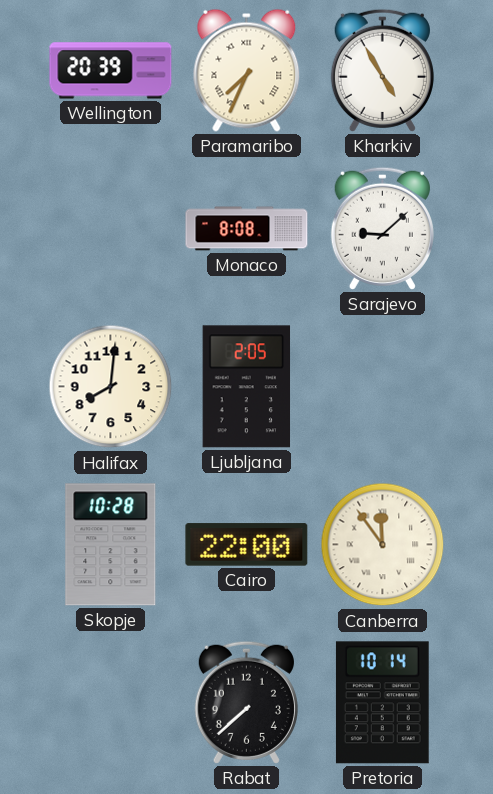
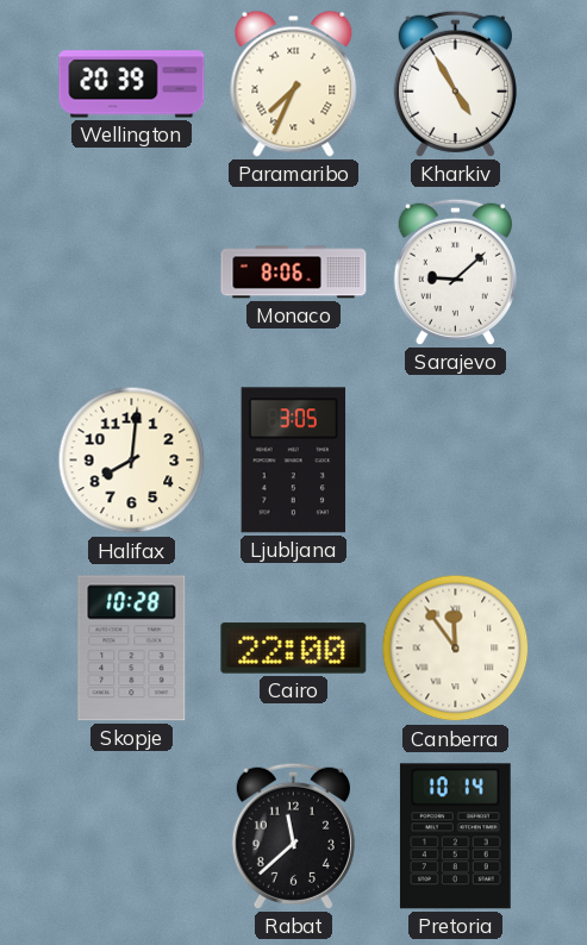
Monaco: 8:08 -> 8:06 (294, 273)
Ljubljana: 2:05 -> 3:05 (294, 461)
Rabat: 7:38 -> 11:38 (293, 836)
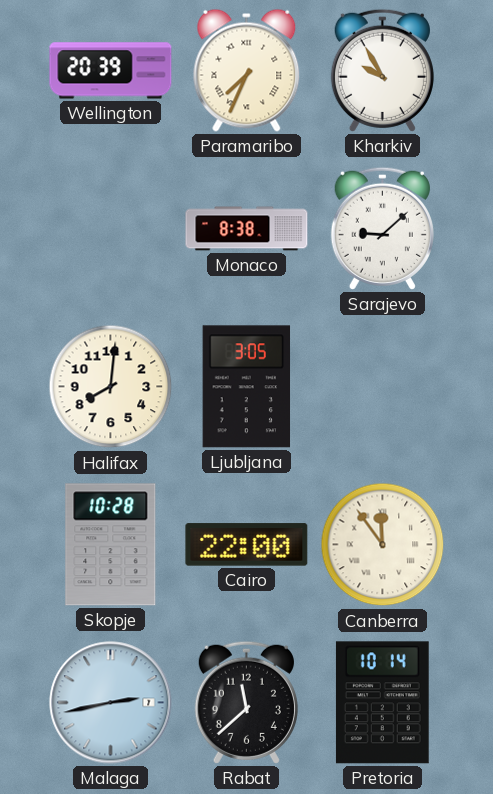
Kharkiv: 4:55 -> 9:55 (382, 70)
Monaco: 8:06 -> 8:38 (247, 229)
Malaga: none -> 2:43 (111, 703)
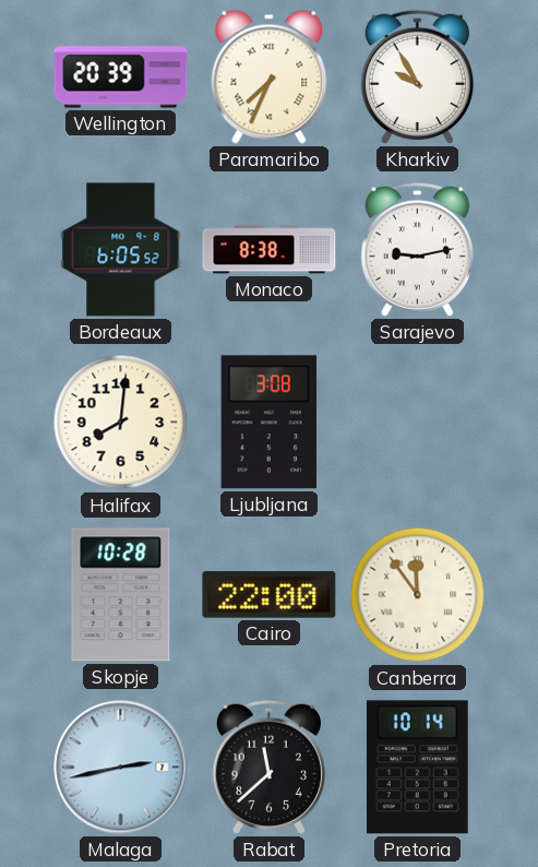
Bordeaux: none -> 6:05 (121, 250)
Sarajevo: 9:08 -> 9:13 (417, 249)
Ljubljana: 3:05 -> 3:08 (270, 423)
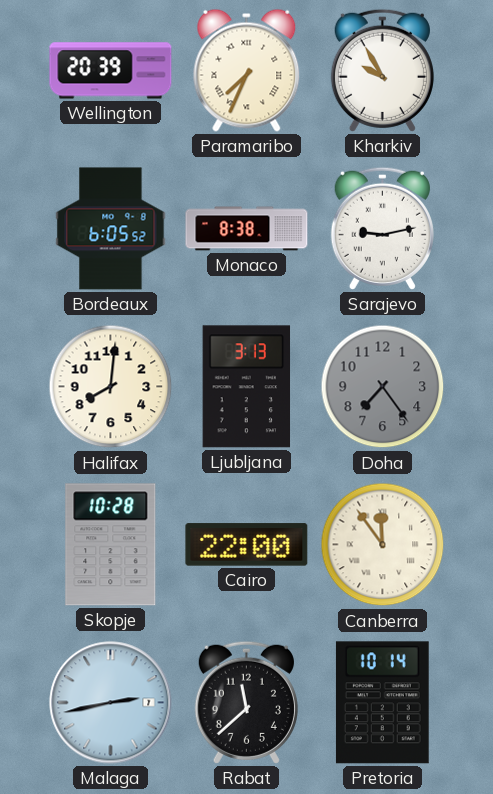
Ljubljana: 3:08 -> 3:13 (247, 387)
Doha: none -> 7:24 (383, 387)
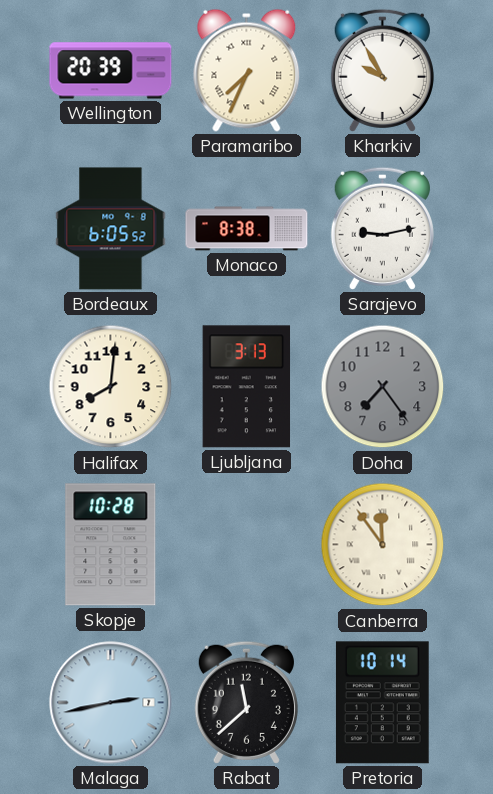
Cairo: 22:00 -> none (247, 545)
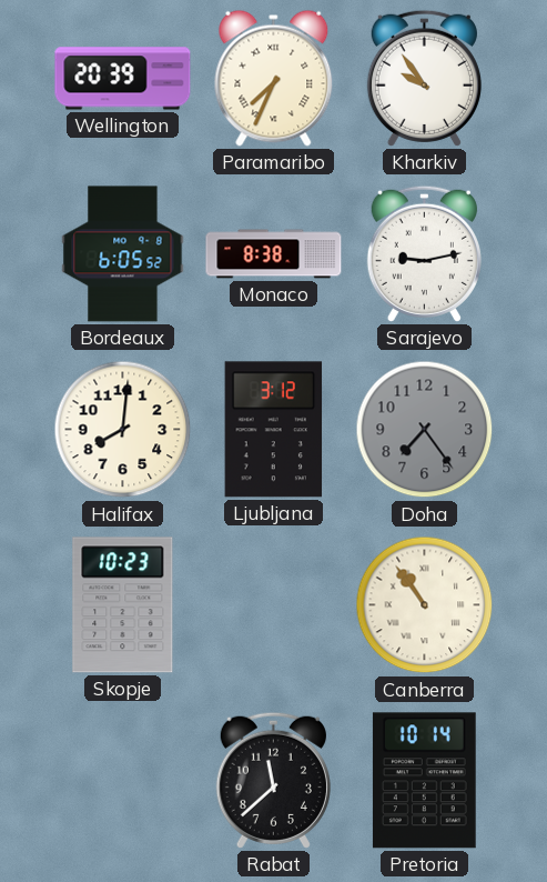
Kharkiv: 9:55 -> 9:54 (424, 78)
Ljubljana: 3:13 -> 3:12 (274, 430)
Skopje: 10:28 -> 10:23 (123, 605)
Canberra: 11:54 -> 10:54 (425, 605)
Malaga: 2:43 -> none (111, 703)
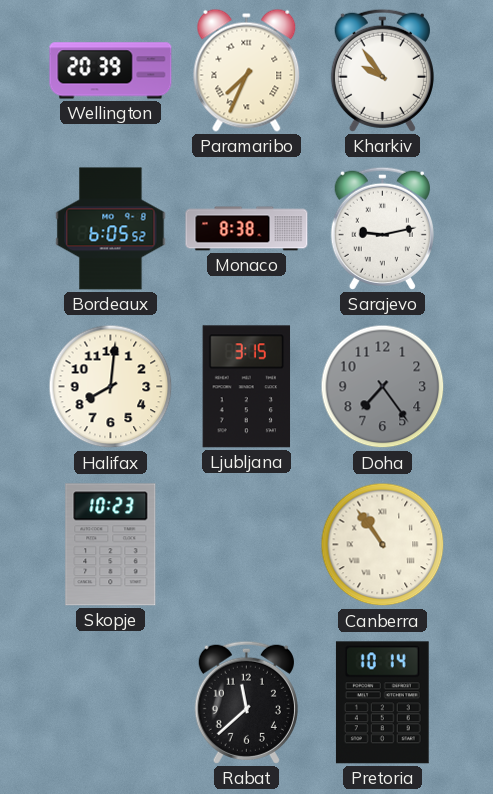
Ljubljana: 3:12 -> 3:15 (247, 387)
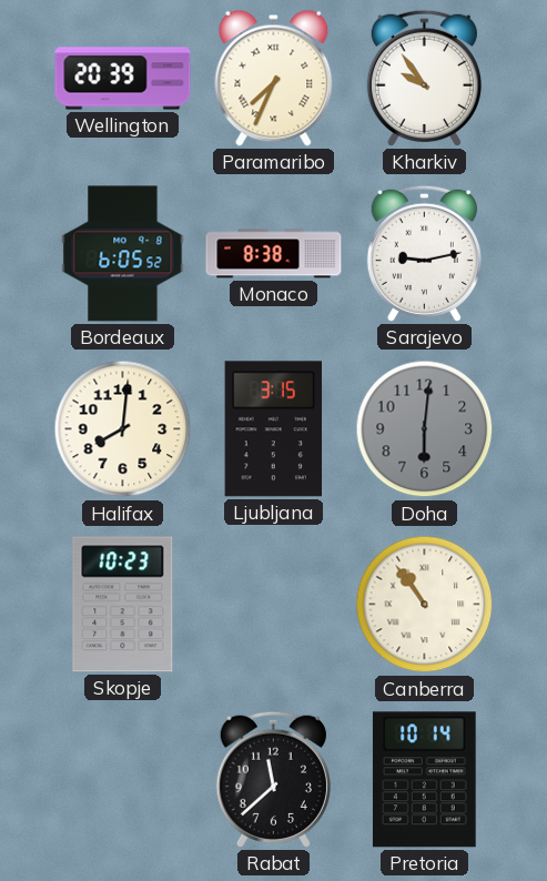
Doha: 7:24 -> 6:01 (425, 429)
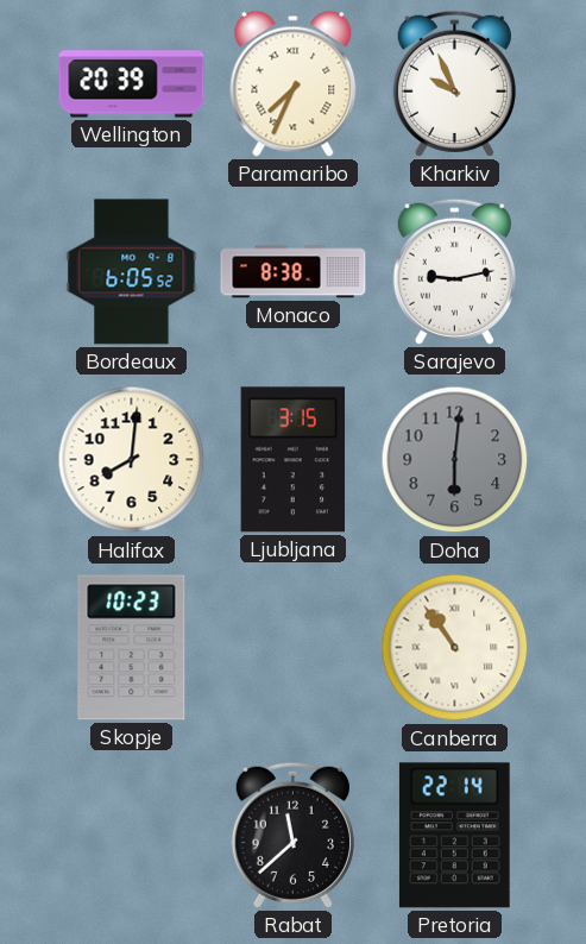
Kharkiv: 9:54 -> 9:56 (454, 83)
Pretoria: 10:14 -> 22:14 (454, 836)
